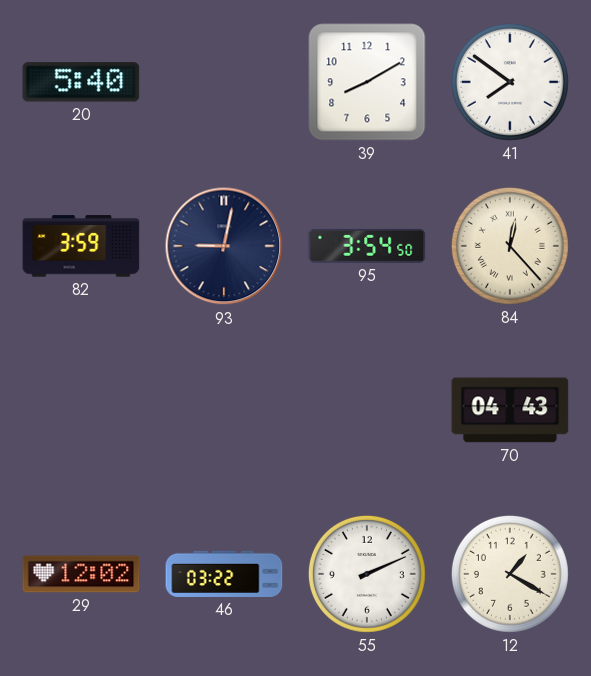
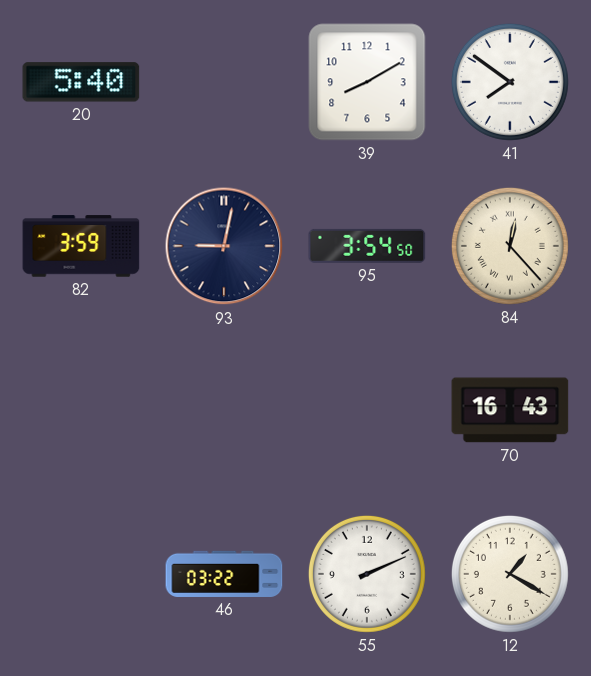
70: 04:43 -> 16:43 (510, 410)
29: 12:02 -> none (81, 574)
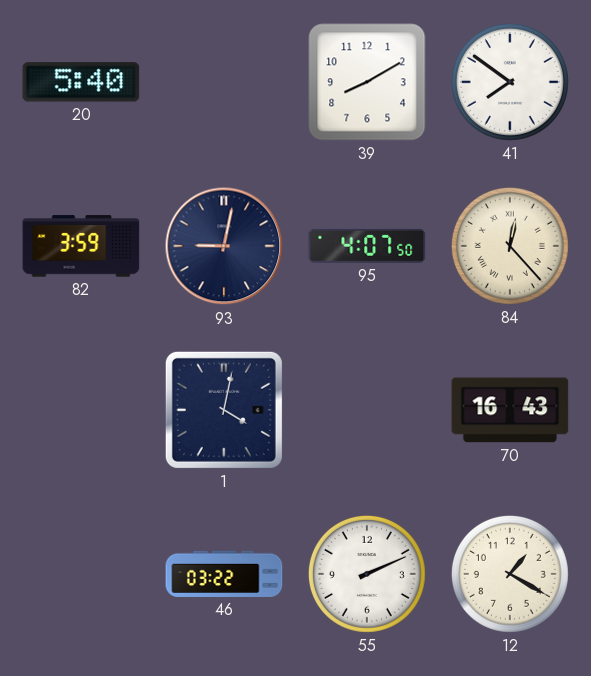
95: 3:54 -> 4:07 (367, 246)
1: none -> 4:02 (224, 410)
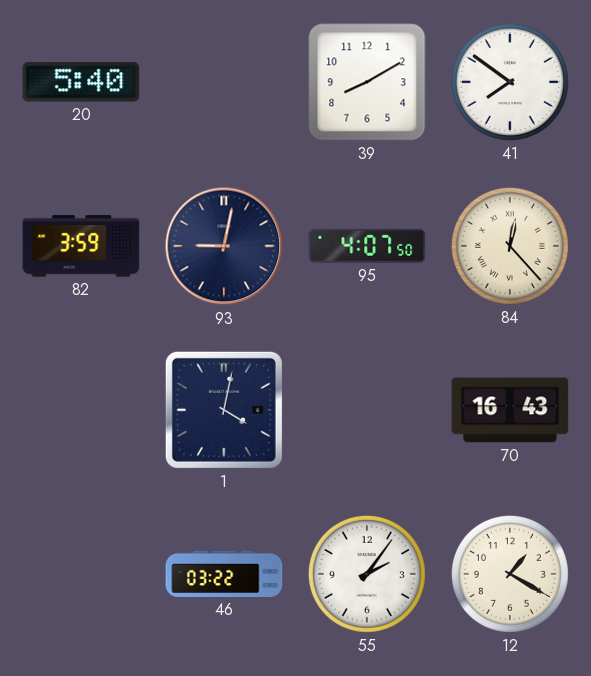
55: 2:11 -> 2:06 (367, 574)
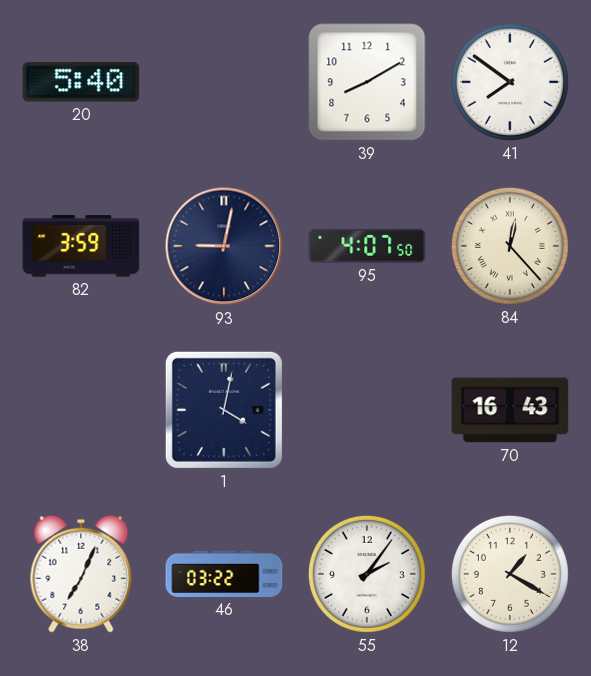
38: none -> 7:04 (81, 574)
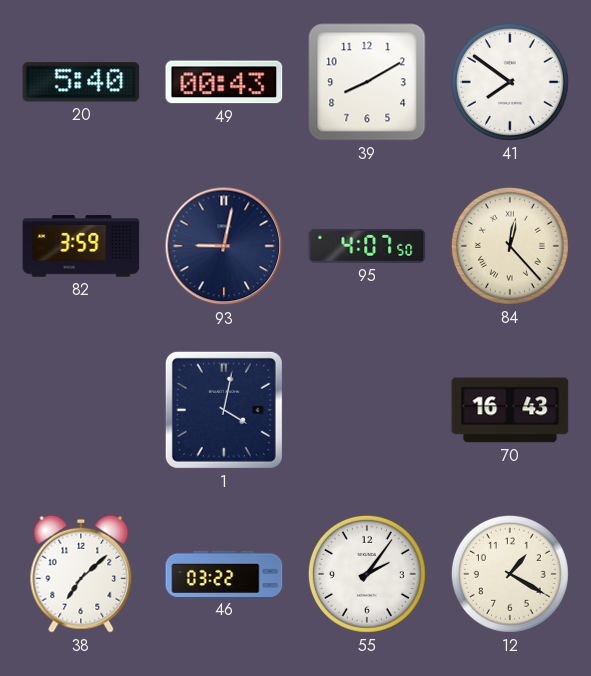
49: none -> 00:43 (224, 82)
38: 7:04 -> 7:08 (81, 574)
